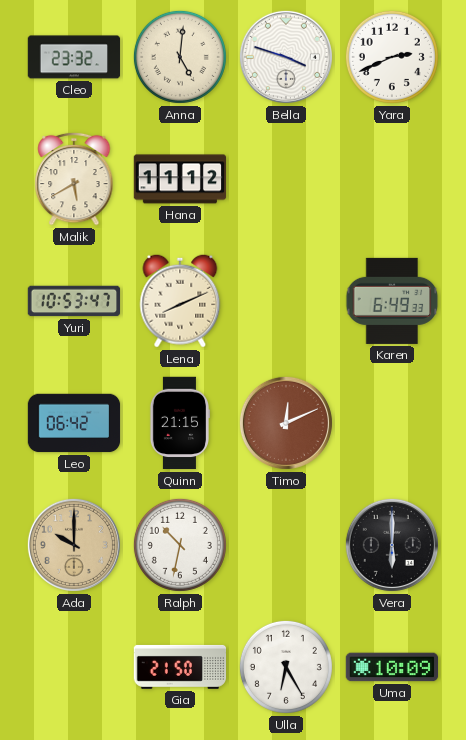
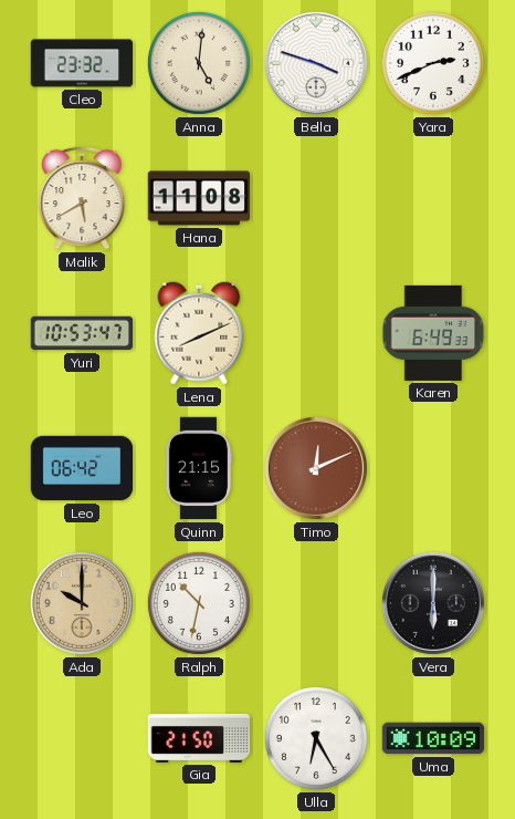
Hana: 11:12 -> 11:08 (199, 198)
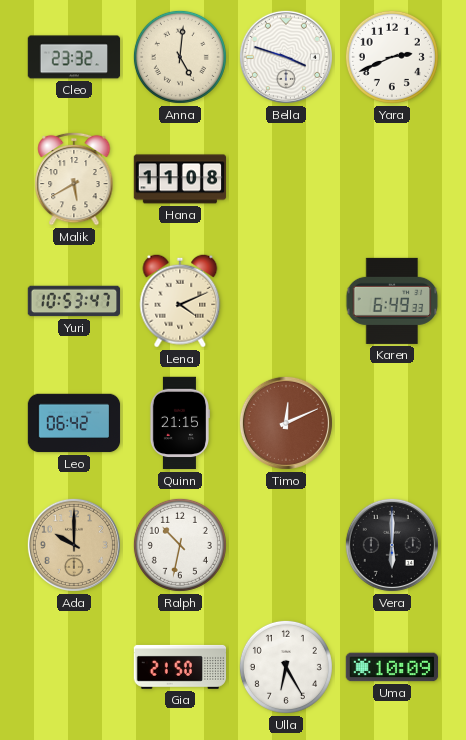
Lena: 8:11 -> 4:11 (180, 301)
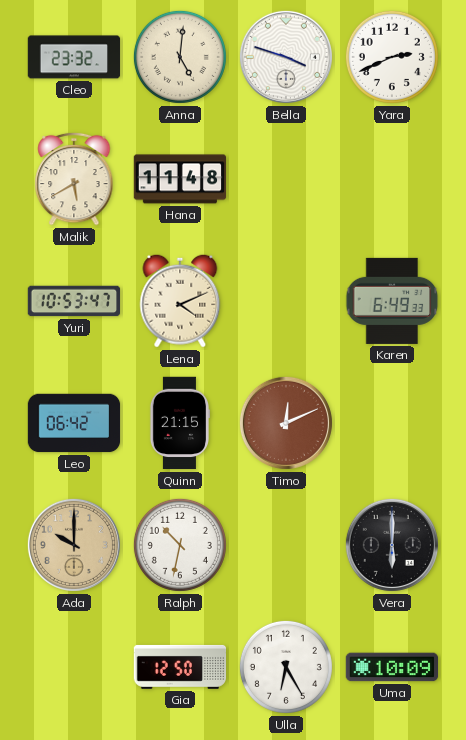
Hana: 11:08 -> 11:48 (180, 179)
Gia: 21:50 -> 12:50 (180, 667)
